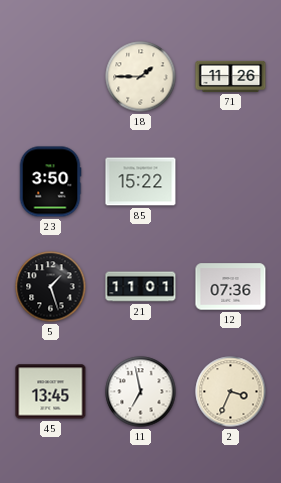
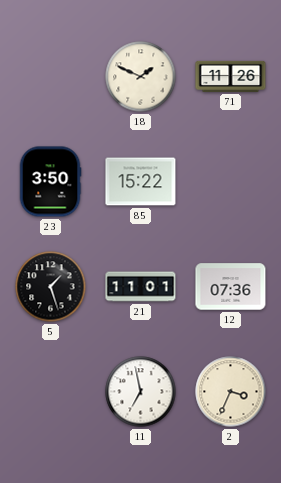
18: 1:45 -> 1:49 (141, 77)
45: 13:45 -> none (51, 392)
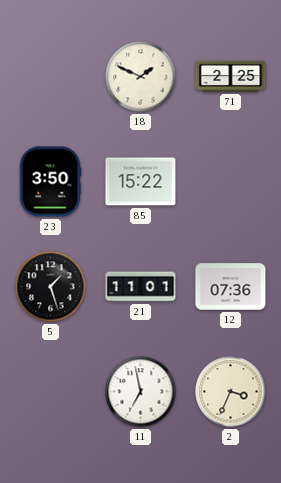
71: 11:26 -> 2:25 (231, 76)
